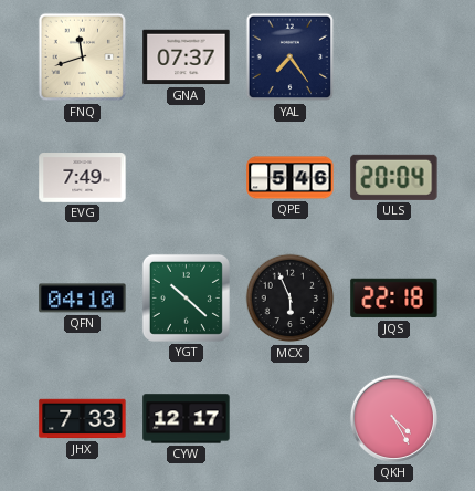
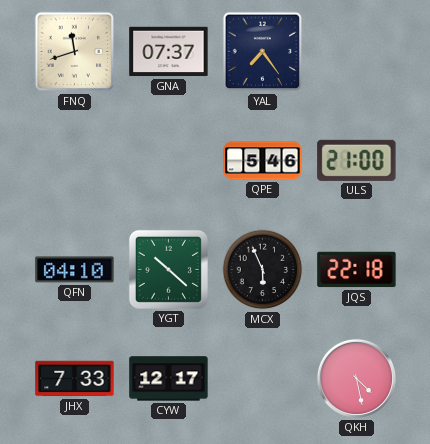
EVG: 7:49 -> none (83, 178)
ULS: 20:04 -> 21:00 (357, 160)
QKH: 4:25 -> 4:28 (356, 378)
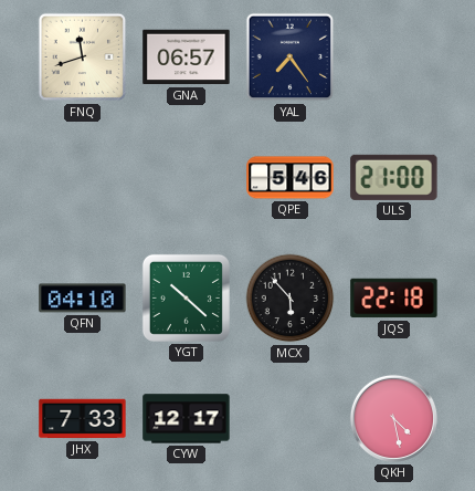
GNA: 07:37 -> 06:57 (187, 58)
MCX: 5:56 -> 5:53 (291, 299)
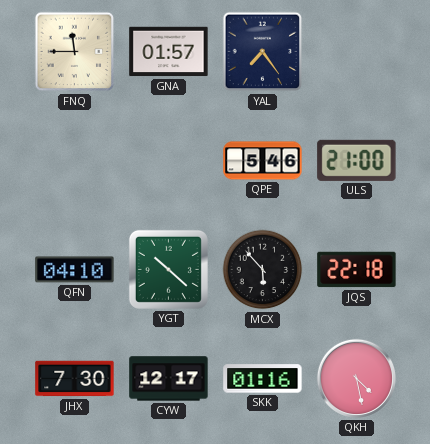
FNQ: 11:42 -> 11:45 (75, 52)
GNA: 06:57 -> 01:57 (169, 52)
JHX: 7:33 -> 7:30 (75, 379)
SKK: none -> 01:16 (263, 379)
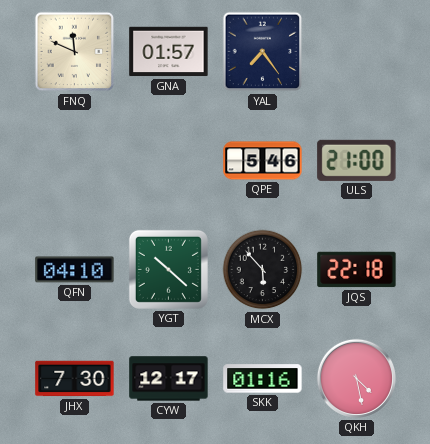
FNQ: 11:45 -> 11:49 (75, 52)
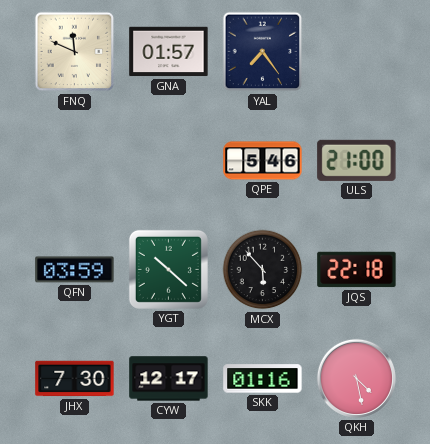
QFN: 04:10 -> 03:59 (75, 270)
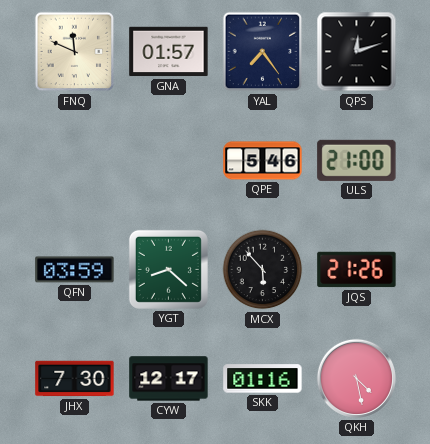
QPS: none -> 12:12 (357, 52)
YGT: 10:22 -> 8:22 (168, 269)
JQS: 22:18 -> 21:26 (357, 270)
